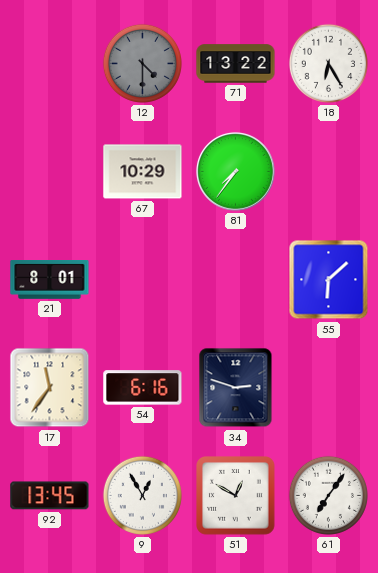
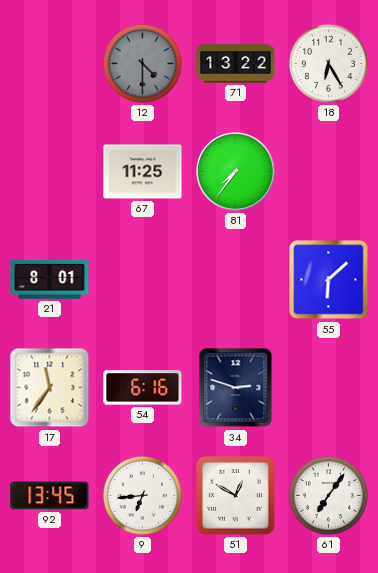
67: 10:29 -> 11:25 (143, 172)
9: 12:55 -> 6:44 (142, 495)
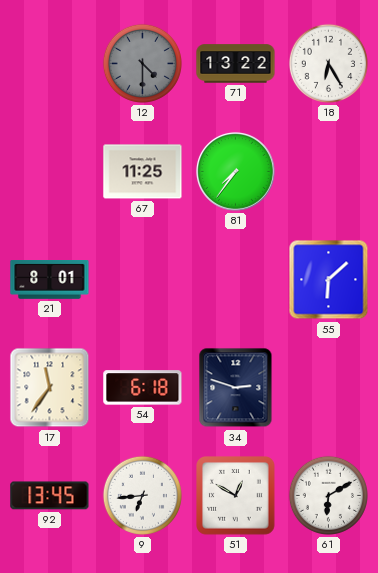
54: 6:16 -> 6:18 (143, 388)
61: 7:06 -> 6:10 (328, 495)
